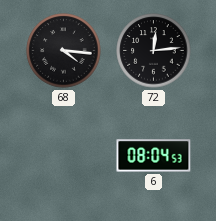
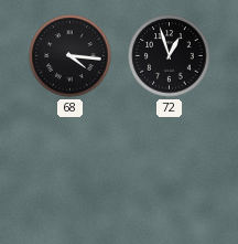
72: 12:14 -> 12:57 (170, 56)
6: 08:04 -> none (154, 156)
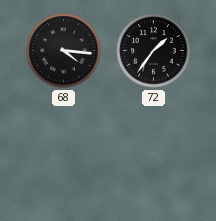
72: 12:57 -> 1:36 (154, 51)
